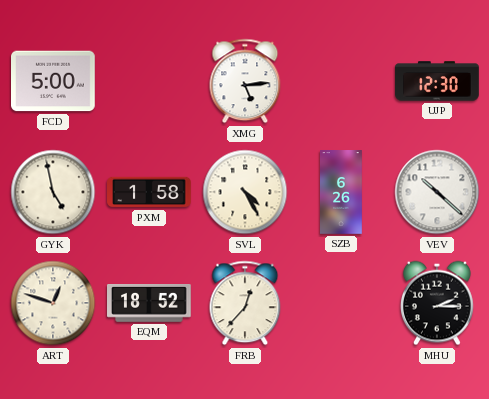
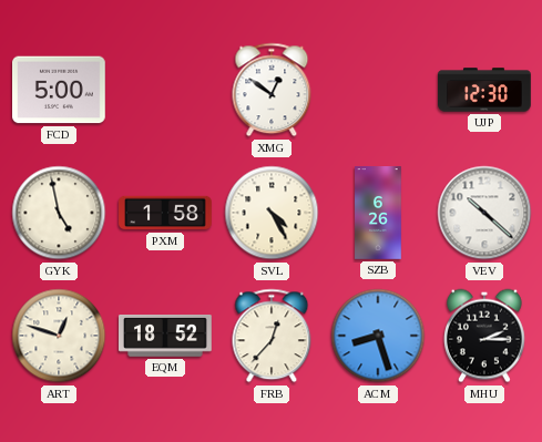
XMG: 5:14 -> 12:51 (272, 90)
ACM: none -> 8:27 (378, 336)
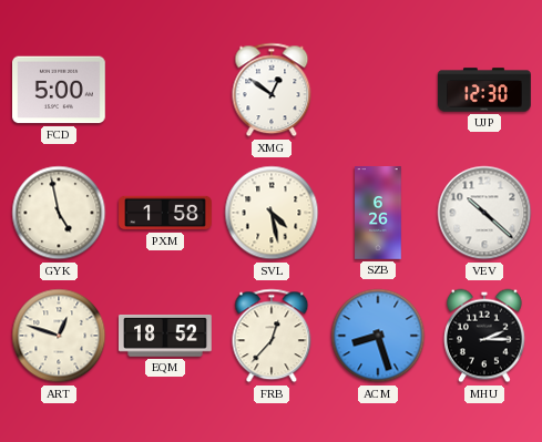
SVL: 4:25 -> 4:28 (272, 213)
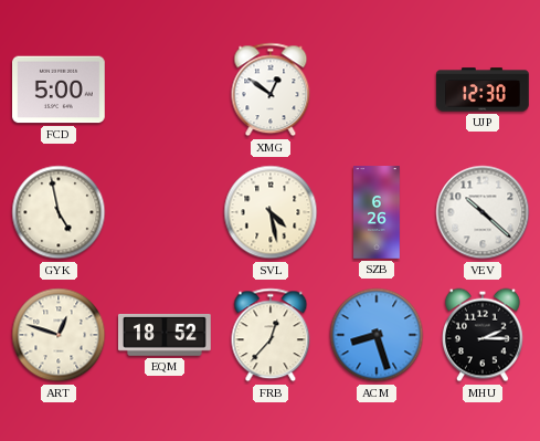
PXM: 1:58 -> none (165, 213)
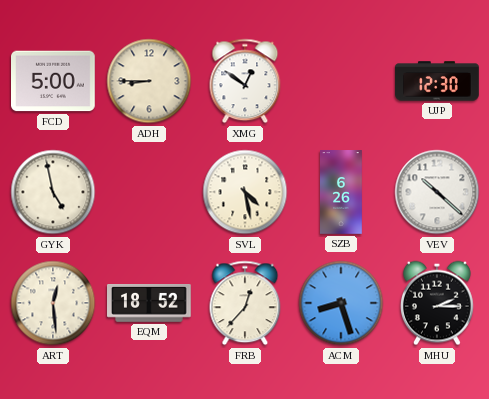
ADH: none -> 8:45 (149, 81)
ART: 12:48 -> 12:29 (53, 303)
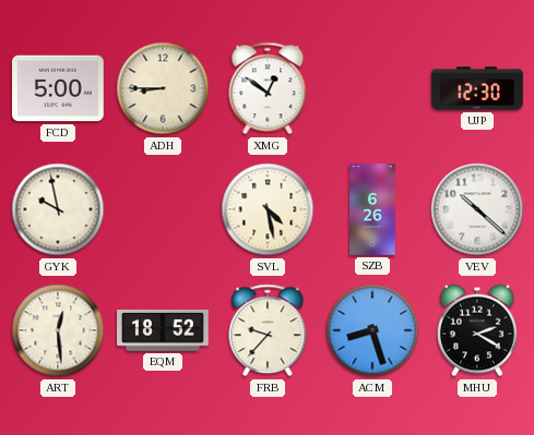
GYK: 4:58 -> 9:58 (58, 209)
FRB: 12:37 -> 9:37 (268, 330)
MHU: 2:15 -> 2:20 (478, 330)
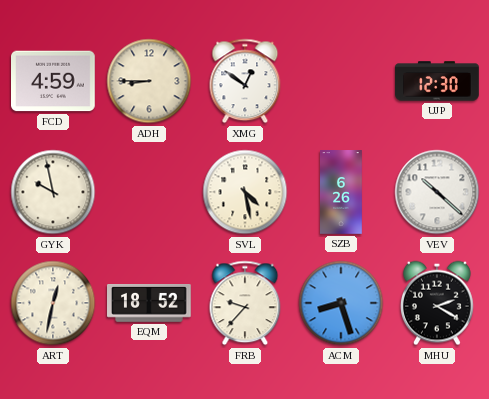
FCD: 5:00 -> 4:59 (54, 81)
ART: 12:29 -> 12:32 (53, 303)
